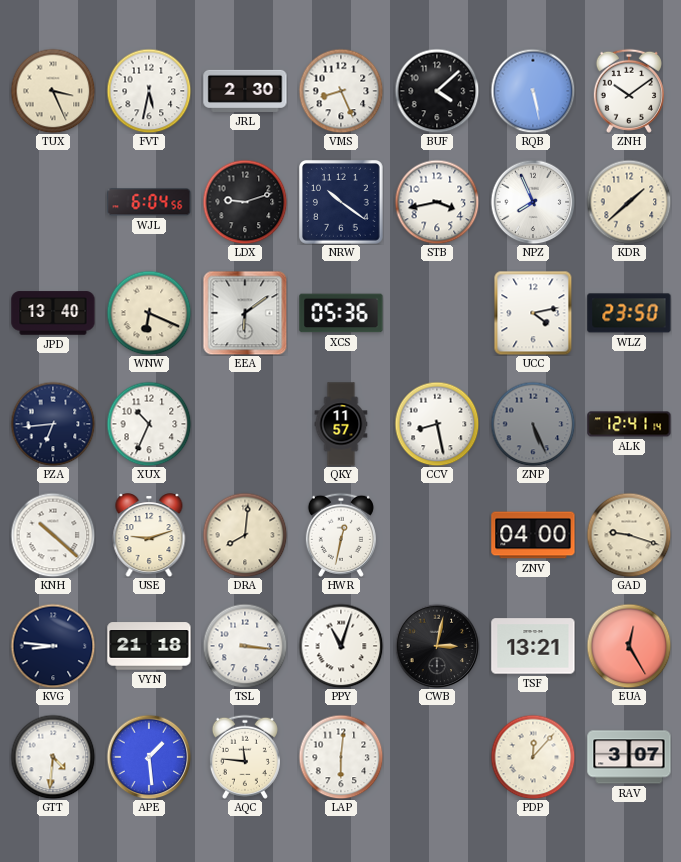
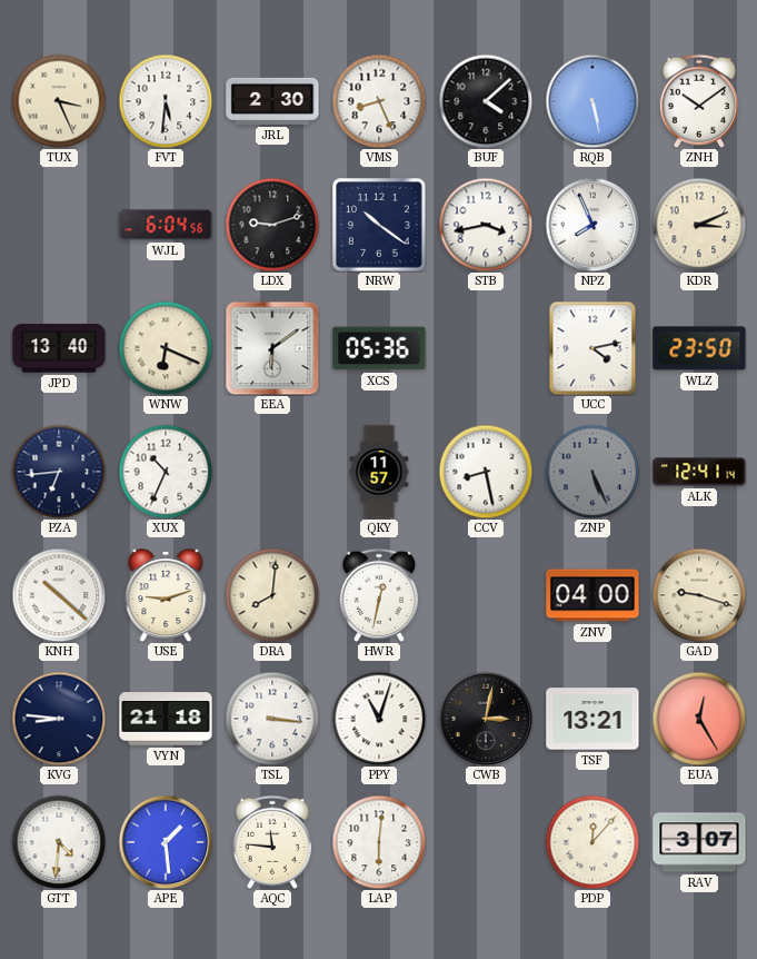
FVT: 5:32 -> 5:31 (166, 101)
KDR: 1:38 -> 3:11 (699, 225)
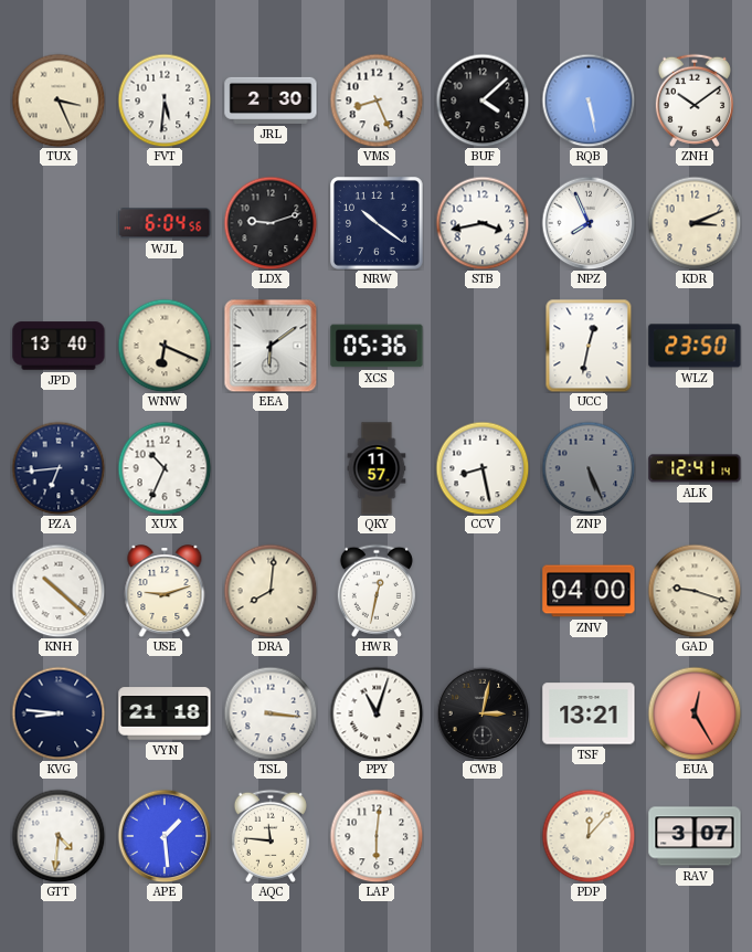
UCC: 4:13 -> 12:32 (589, 346)
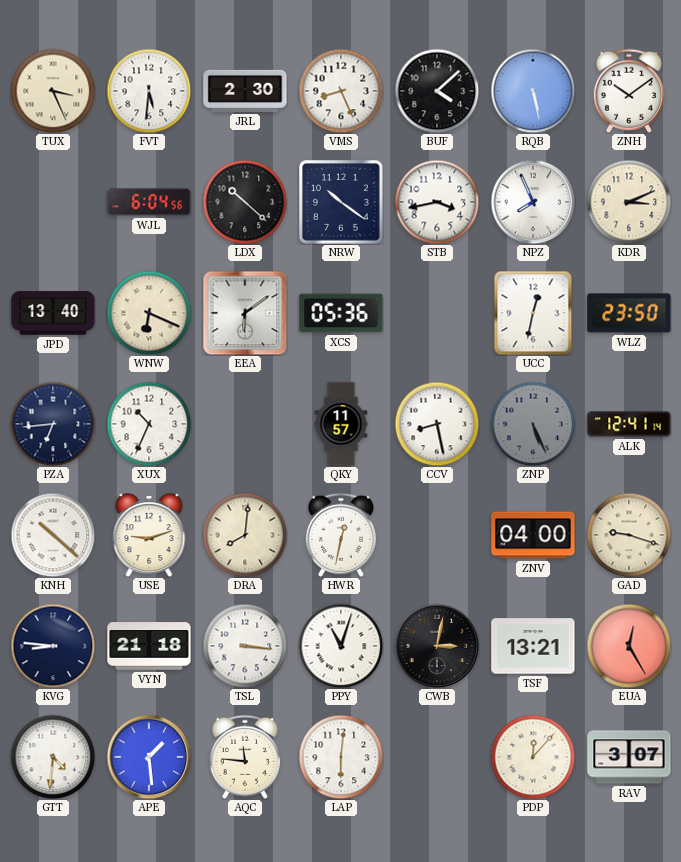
LDX: 9:12 -> 10:22 (245, 202)
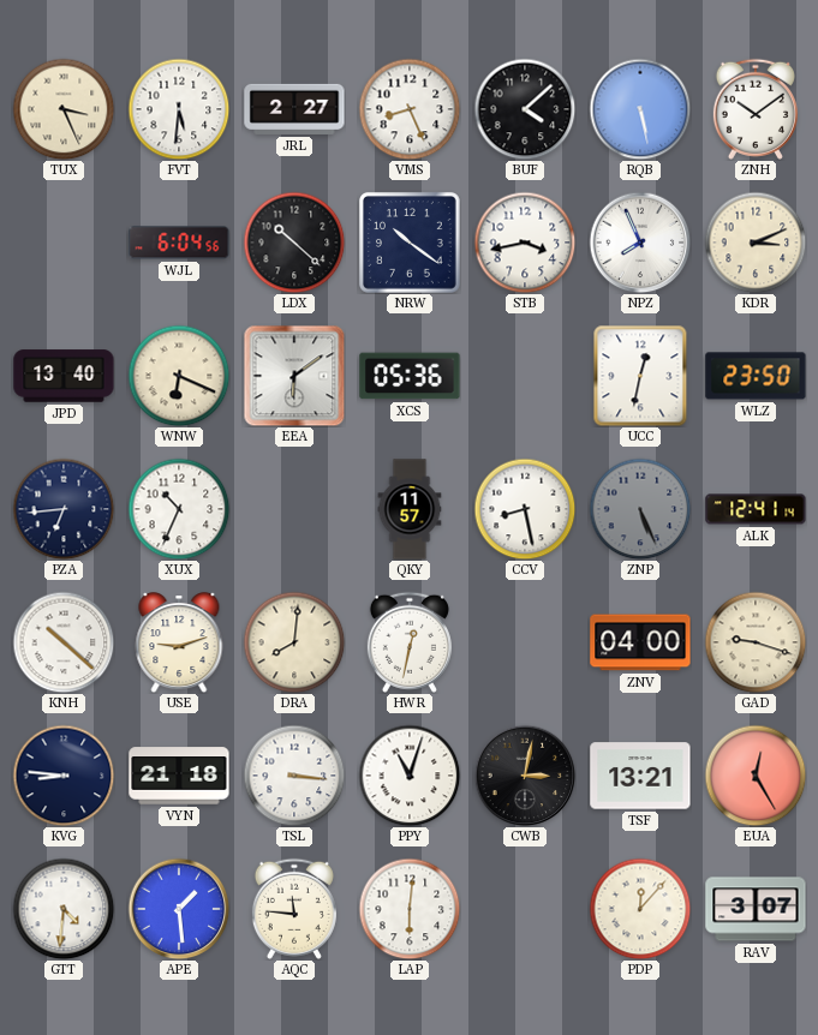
JRL: 2:30 -> 2:27 (294, 109)
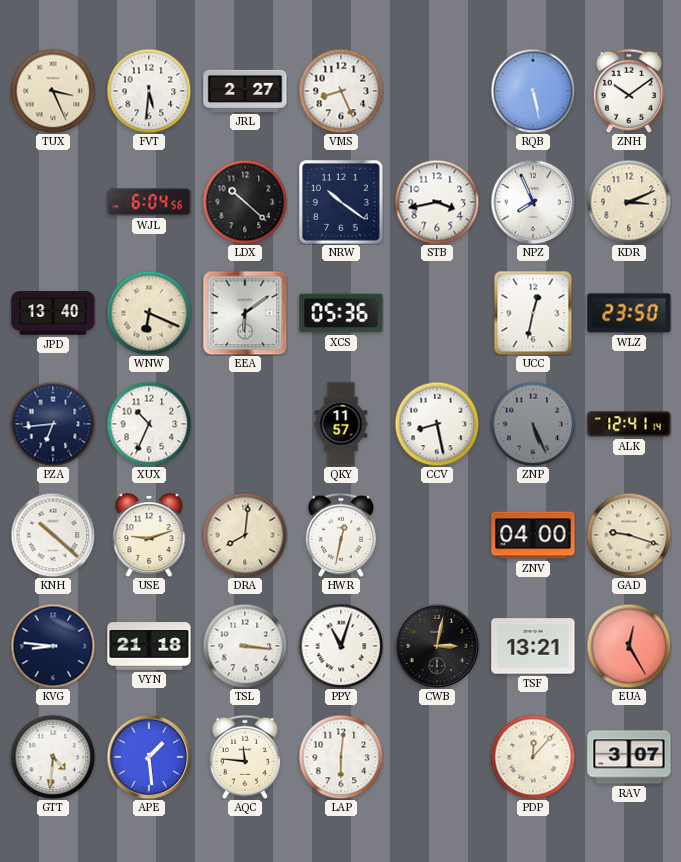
BUF: 4:08 -> none (525, 109)
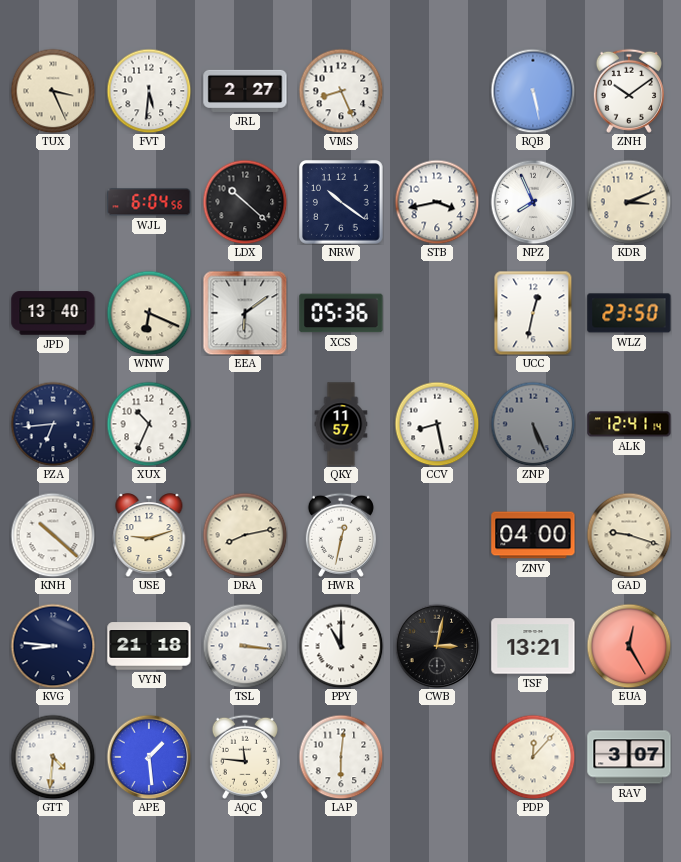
DRA: 8:01 -> 8:13 (245, 535)
PPY: 11:03 -> 11:00 (341, 646)
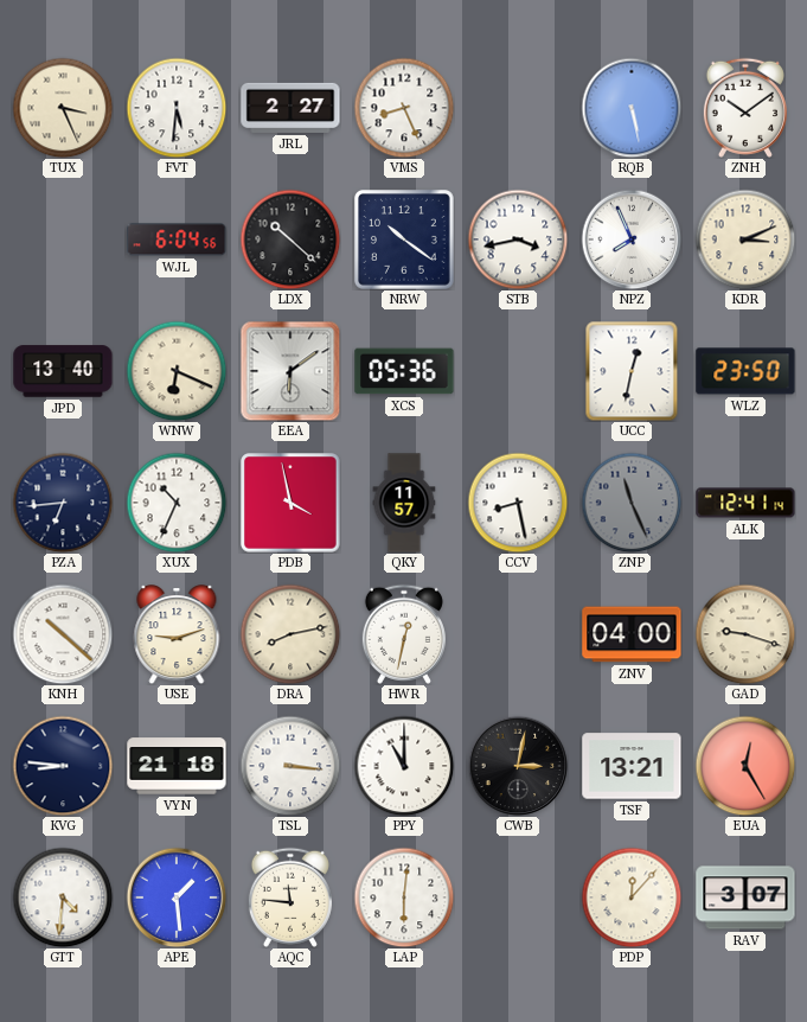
PDB: none -> 3:58 (292, 504)
ZNP: 5:26 -> 11:26 (632, 503)
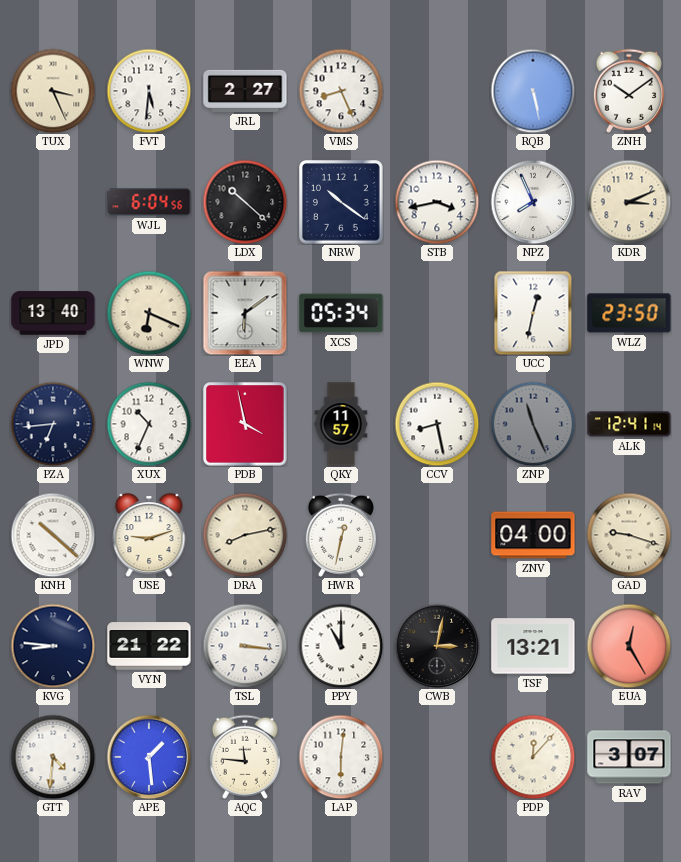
XCS: 05:36 -> 05:34 (341, 313)
VYN: 21:18 -> 21:22 (149, 646)
